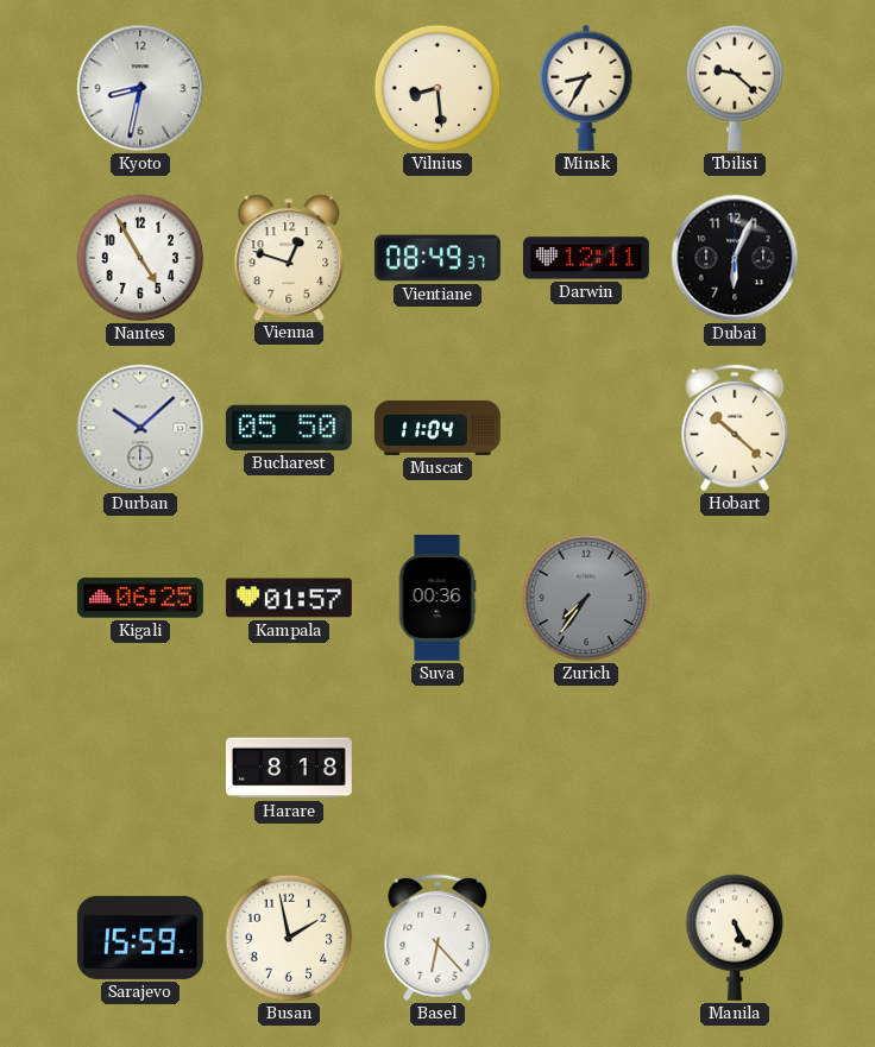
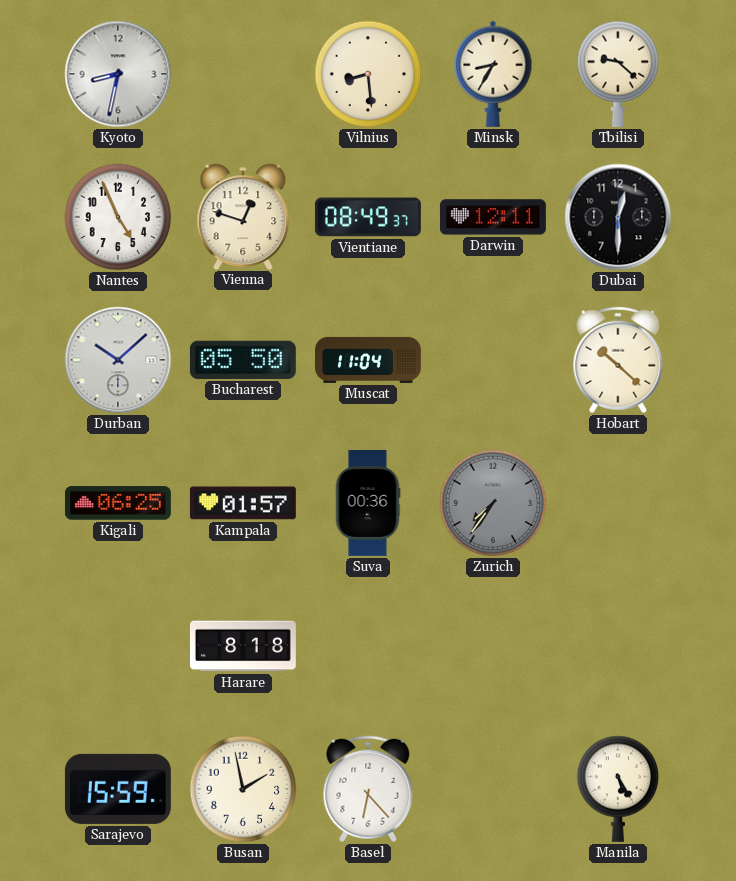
Nantes: 4:55 -> 4:56 (118, 217)
Dubai: 6:04 -> 12:30 (618, 217)
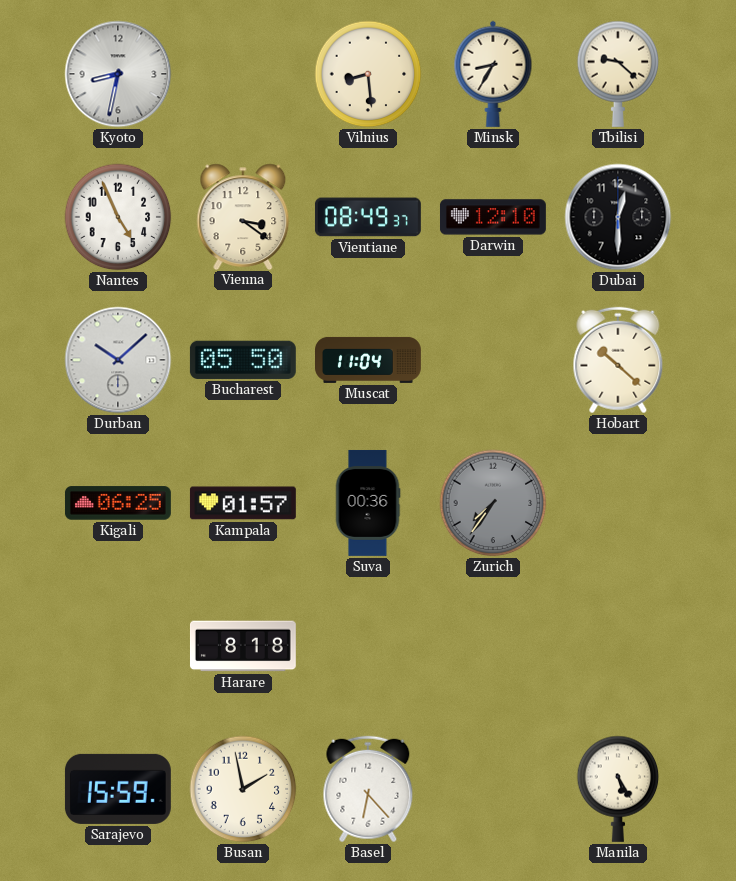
Vienna: 12:48 -> 3:21 (243, 216)
Darwin: 12:11 -> 12:10 (493, 217)
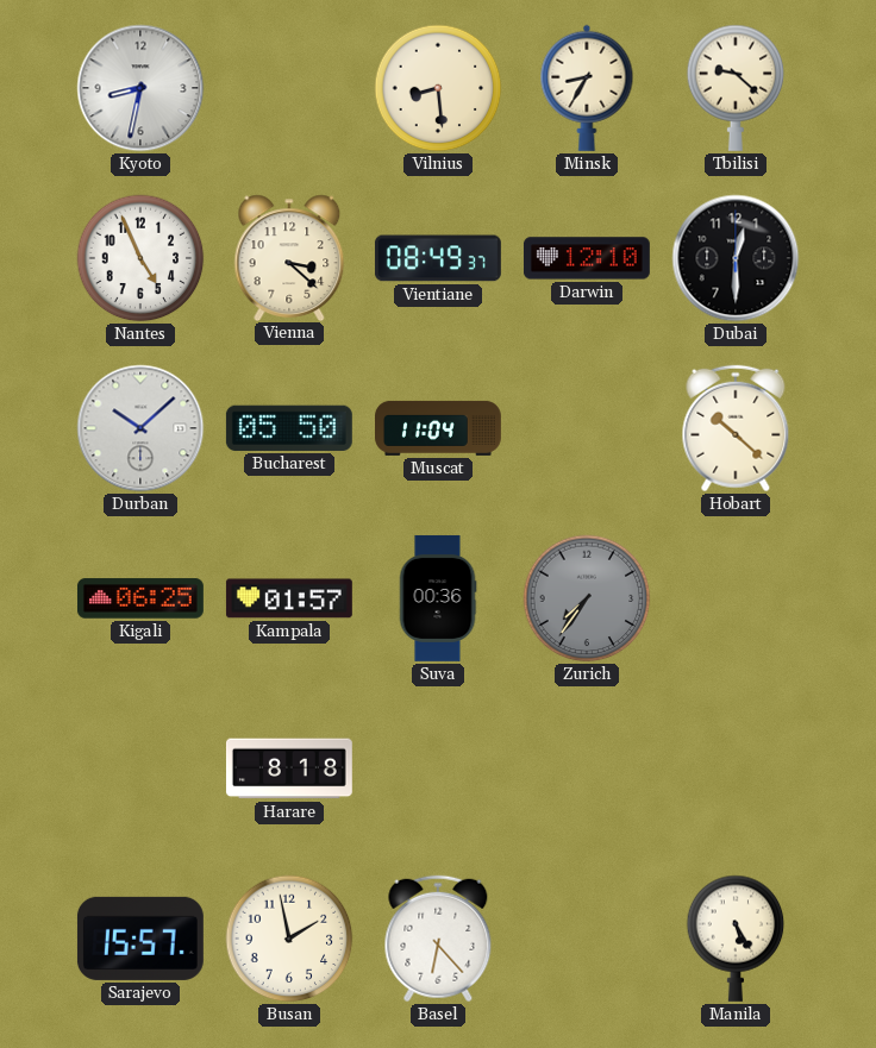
Vienna: 3:21 -> 3:22 (289, 257)
Sarajevo: 15:59 -> 15:57 (140, 939)
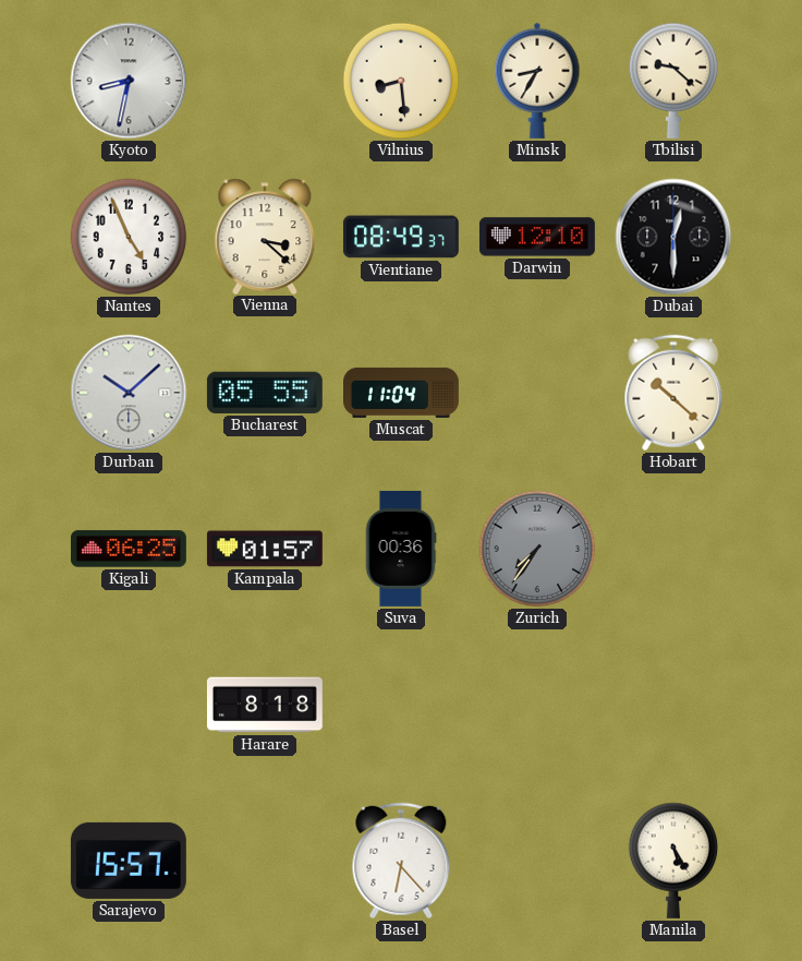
Bucharest: 05:50 -> 05:55 (265, 393)
Busan: 1:58 -> none (289, 939)
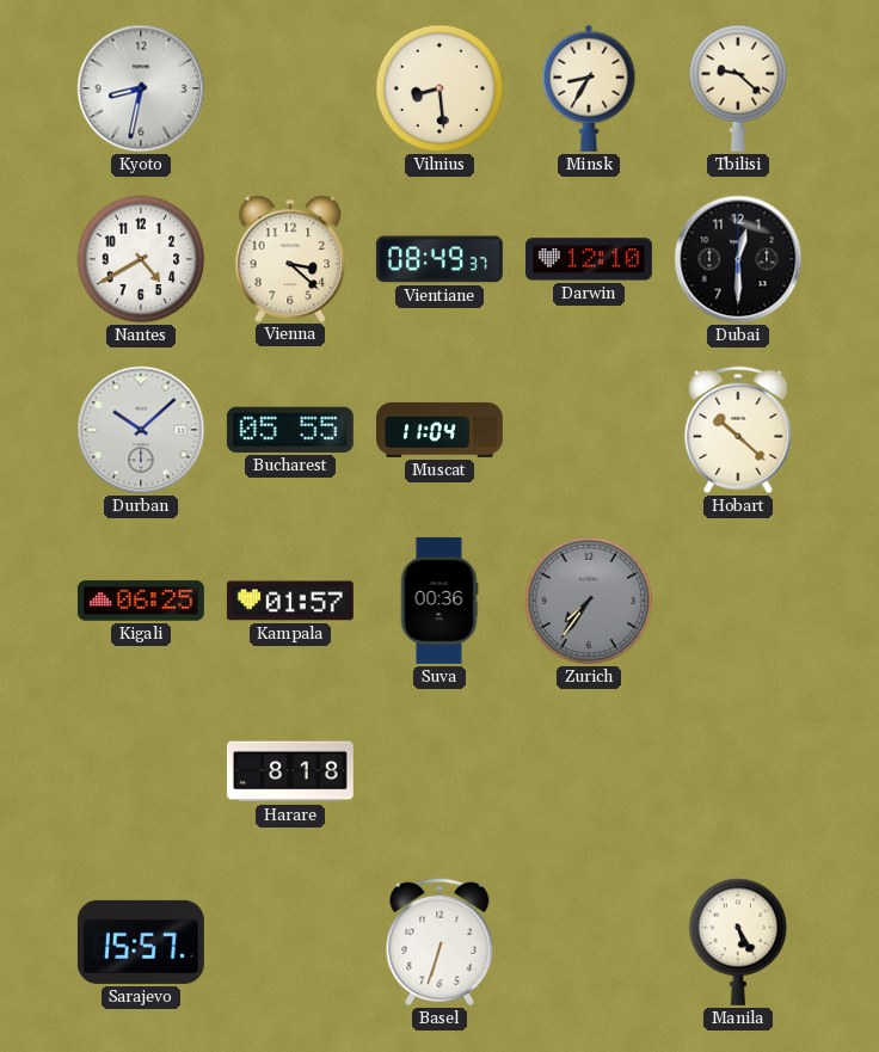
Nantes: 4:56 -> 4:40 (141, 259)
Basel: 6:23 -> 6:33 (439, 942)
